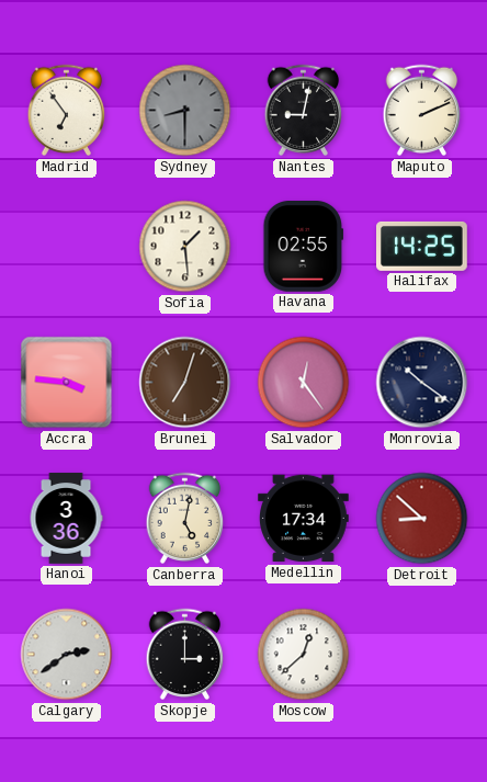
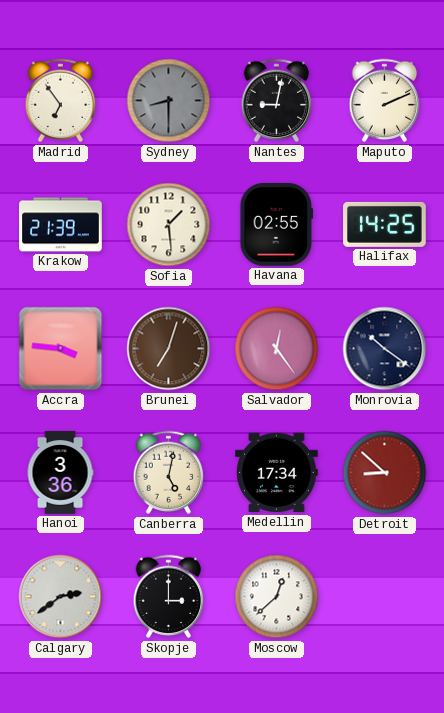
Krakow: none -> 21:39 (61, 225)
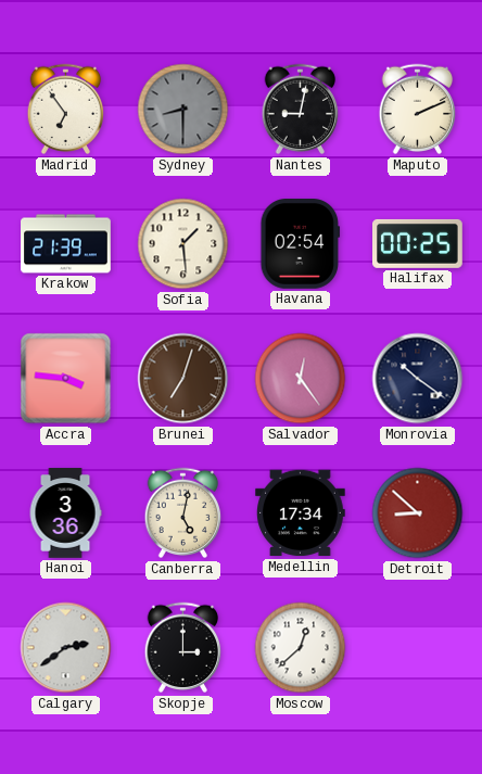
Havana: 02:55 -> 02:54 (301, 244)
Halifax: 14:25 -> 00:25 (418, 243)
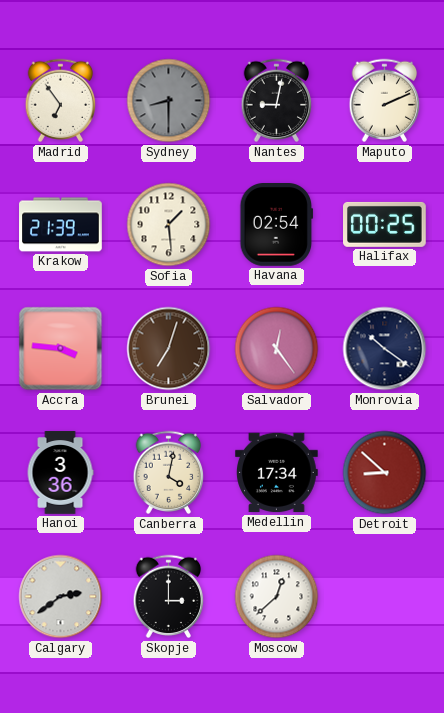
Canberra: 5:02 -> 4:02 (169, 473)
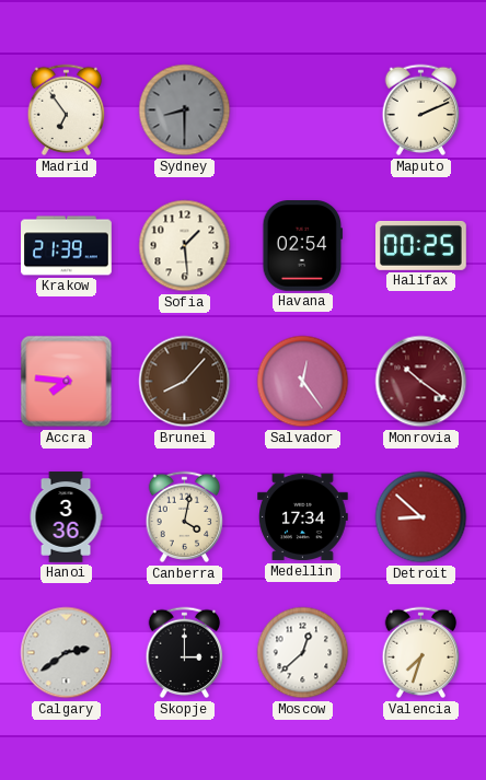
Nantes: 9:02 -> none (277, 101)
Accra: 3:46 -> 7:46 (67, 382)
Brunei: 7:03 -> 8:07 (185, 382)
Monrovia dial: navy -> burgundy (421, 382)
Valencia: none -> 7:33 (421, 653)
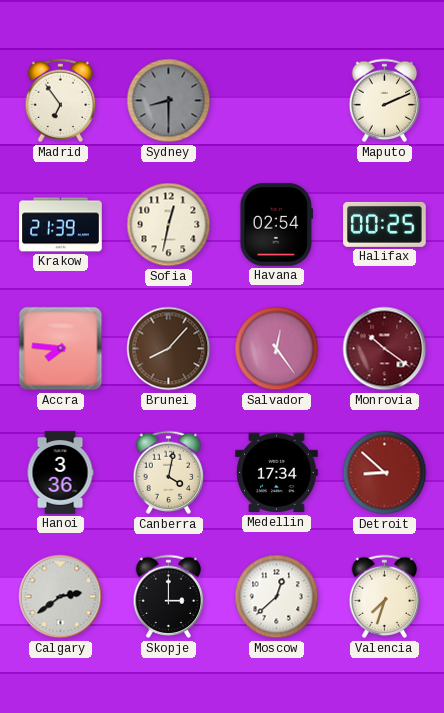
Sofia: 1:29 -> 12:32 (169, 225)
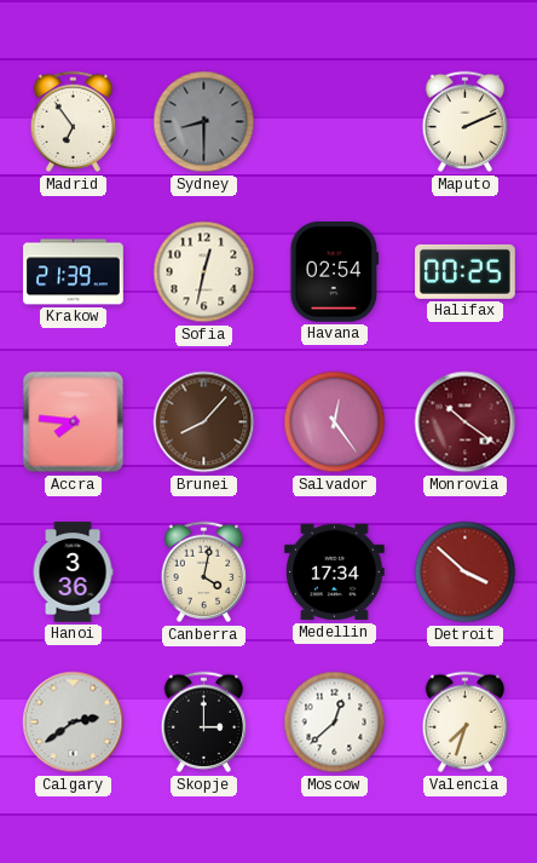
Detroit: 8:52 -> 3:52 (466, 573)
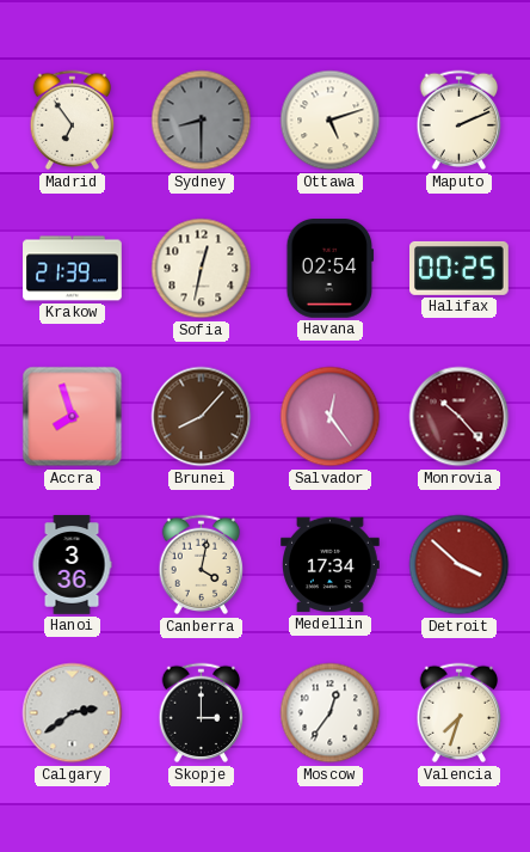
Ottawa: none -> 5:12 (331, 121)
Accra: 7:46 -> 7:57 (73, 417)
Monrovia: 10:21 -> 10:23 (460, 417)
Moscow: 12:38 -> 12:36 (331, 713)
